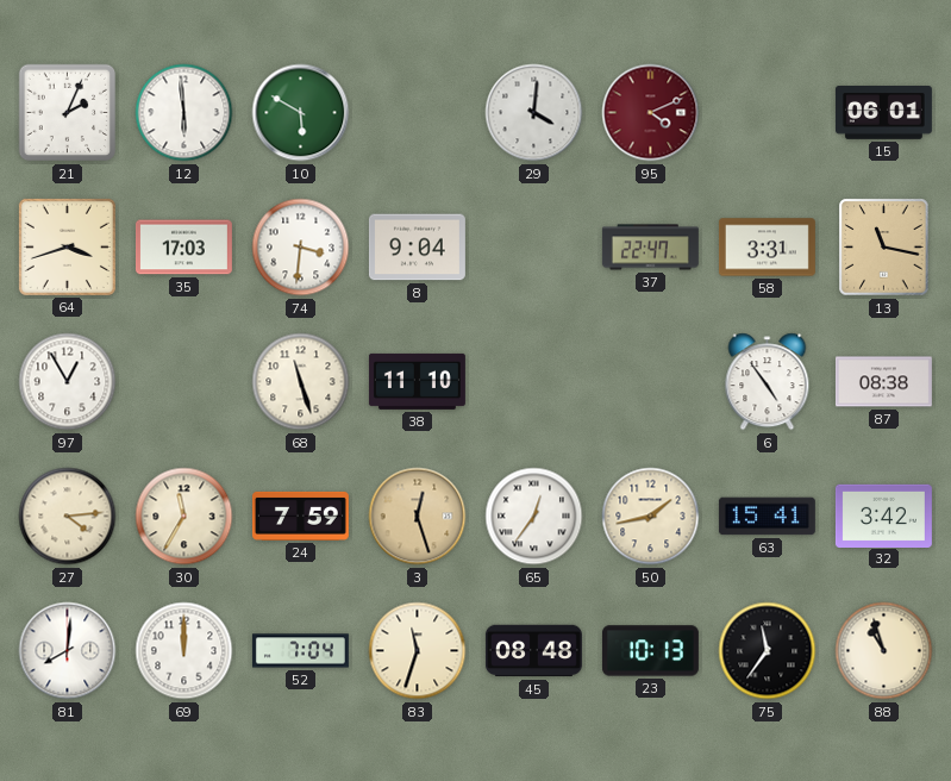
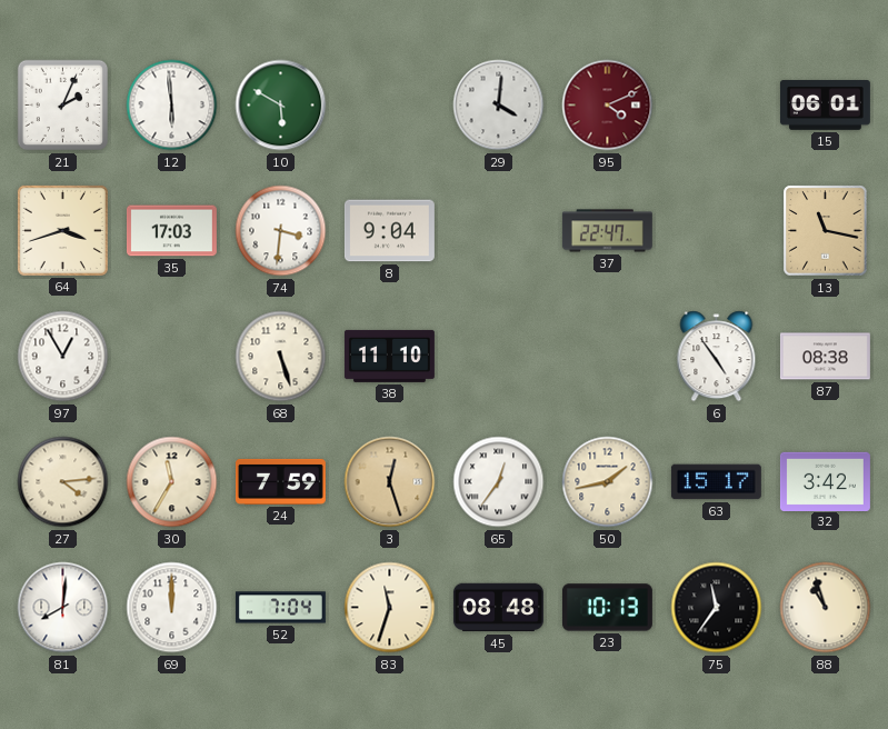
58: 3:31 -> none (767, 248)
68: 11:27 -> 5:27 (281, 357)
63: 15:41 -> 15:17 (716, 482)
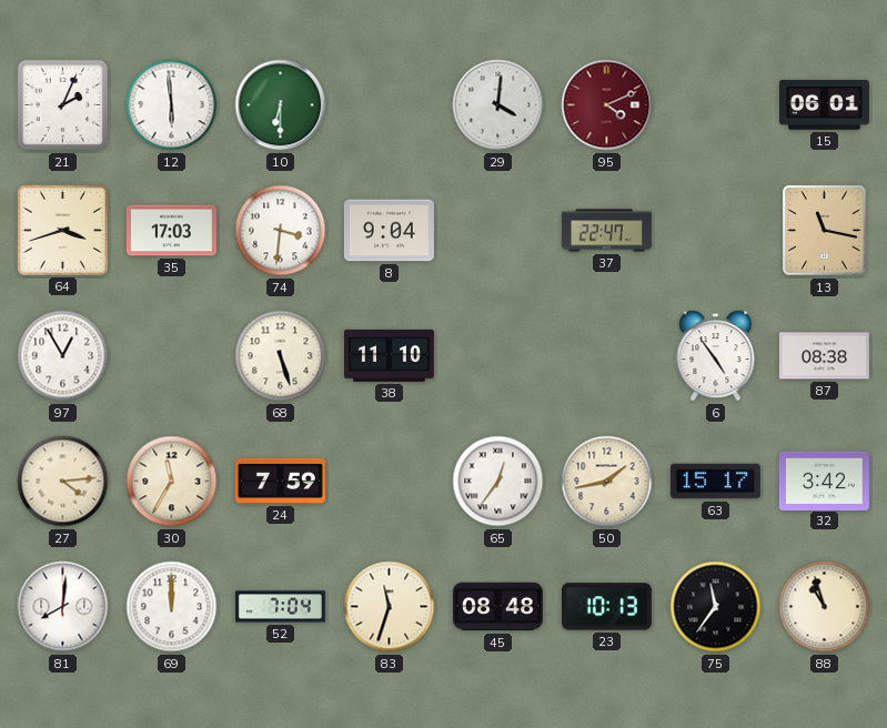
10: 5:50 -> 6:30 (281, 105)
3: 12:27 -> none (390, 482)
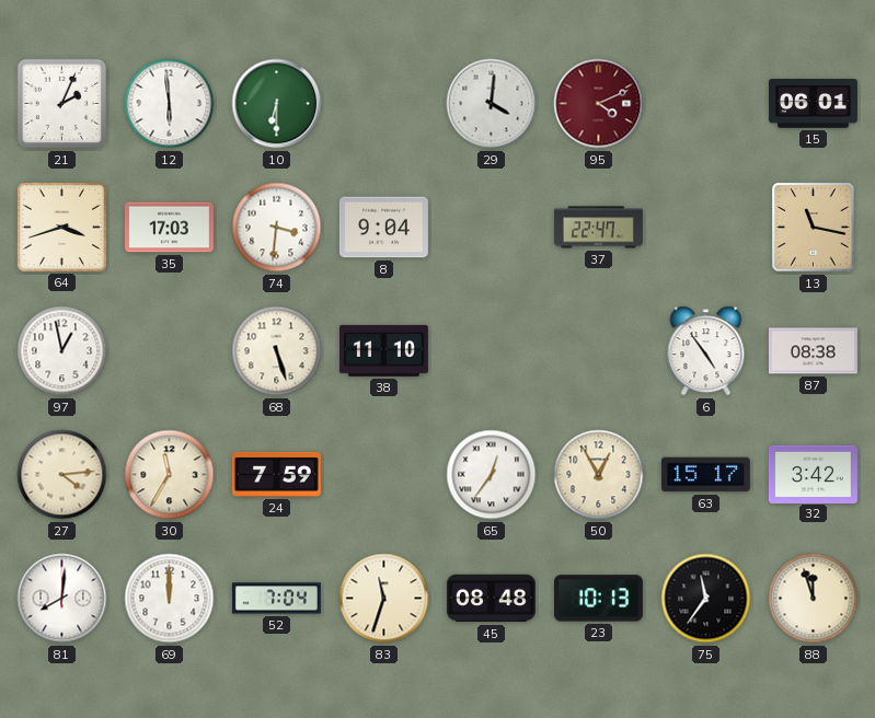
97: 12:55 -> 12:58 (62, 351)
50: 1:43 -> 12:55 (599, 475)
88: 10:57 -> 11:57 (814, 599)
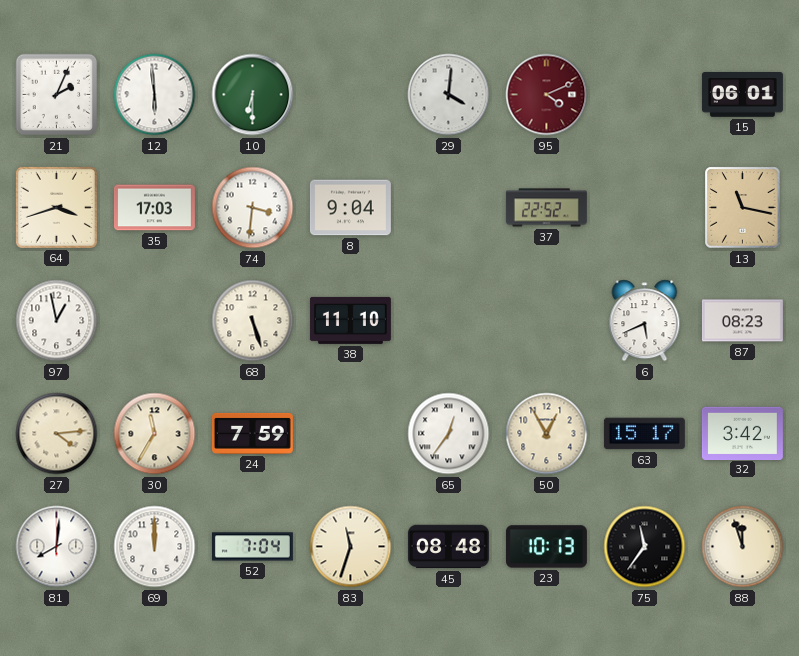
37: 22:47 -> 22:52 (546, 208)
6: 4:54 -> 5:41 (645, 321)
87: 08:38 -> 08:23 (742, 321)
